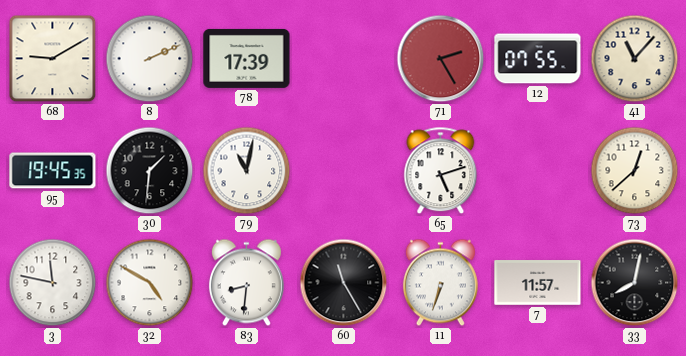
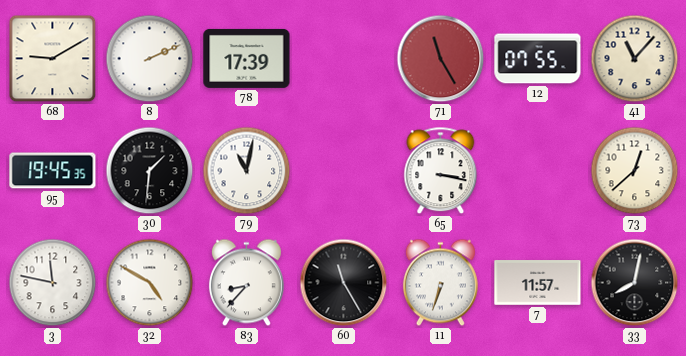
71: 2:25 -> 11:25 (441, 59)
65: 5:12 -> 3:17 (441, 171)
83: 8:31 -> 8:37 (246, 283)
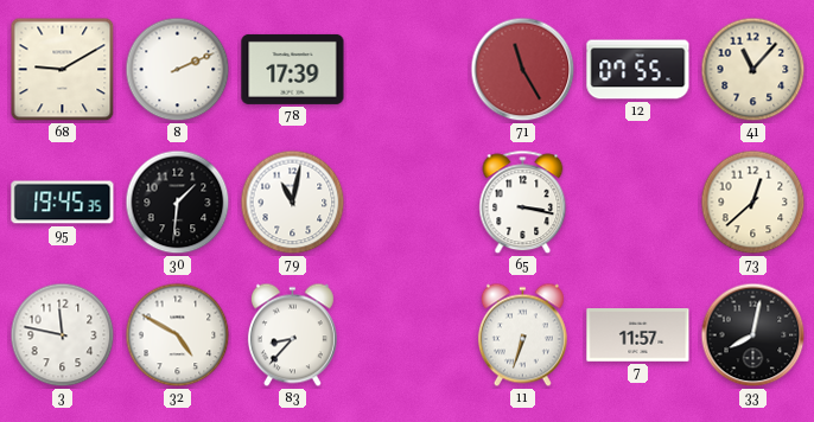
60: 11:25 -> none (344, 283)
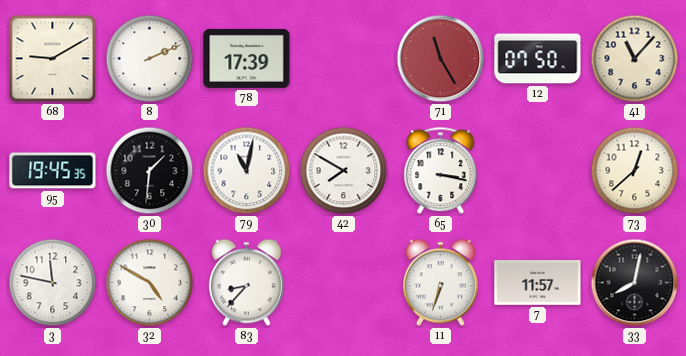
12: 07:55 -> 07:50 (538, 59)
42: none -> 7:50 (344, 171)
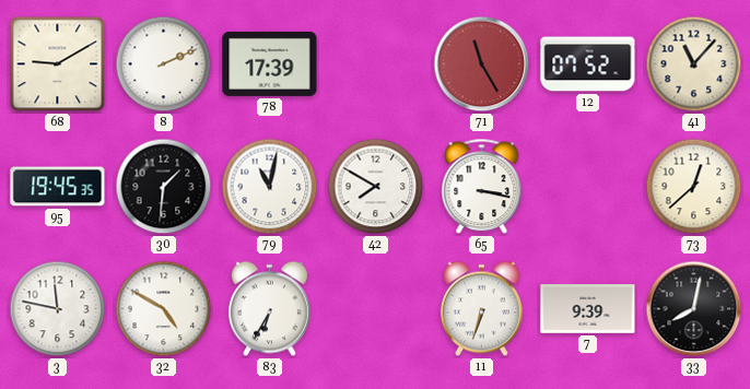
12: 07:50 -> 07:52 (588, 64)
83: 8:37 -> 6:35 (269, 309)
7: 11:57 -> 9:39 (588, 309)
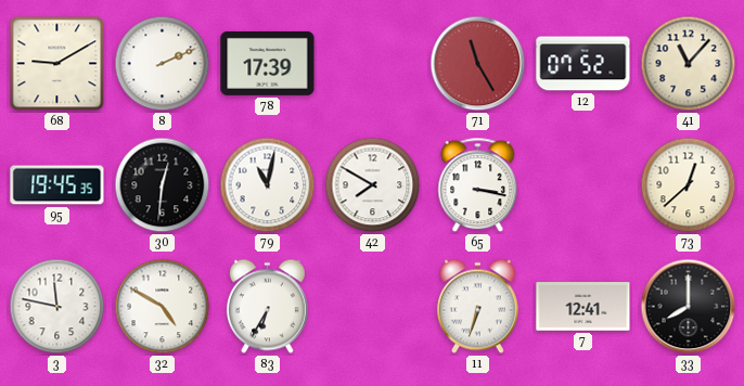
30: 1:31 -> 12:31 (163, 185)
7: 9:39 -> 12:41 (583, 307)
33: 8:02 -> 8:00 (689, 307)
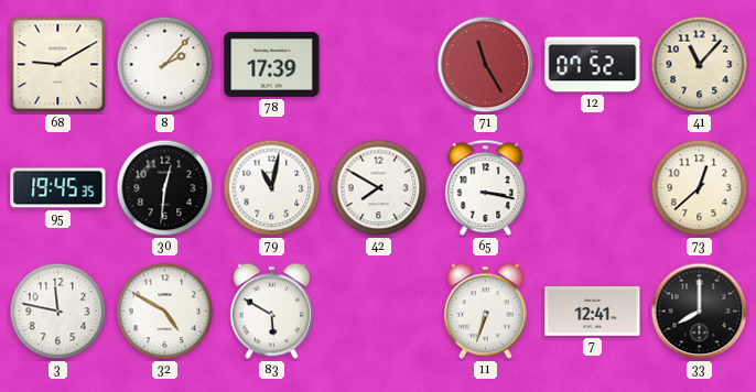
8: 2:11 -> 2:07 (165, 65)
83: 6:35 -> 5:50 (271, 312)
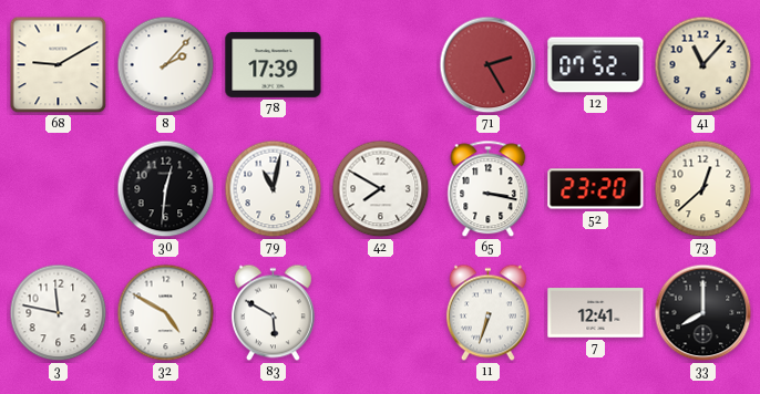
71: 11:25 -> 2:25 (489, 65)
95: 19:45 -> none (58, 188)
52: none -> 23:20 (596, 189)
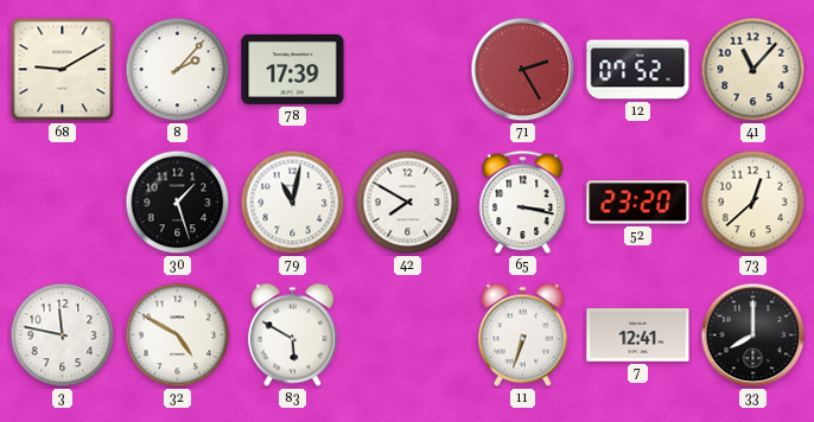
30: 12:31 -> 1:27 (178, 203)
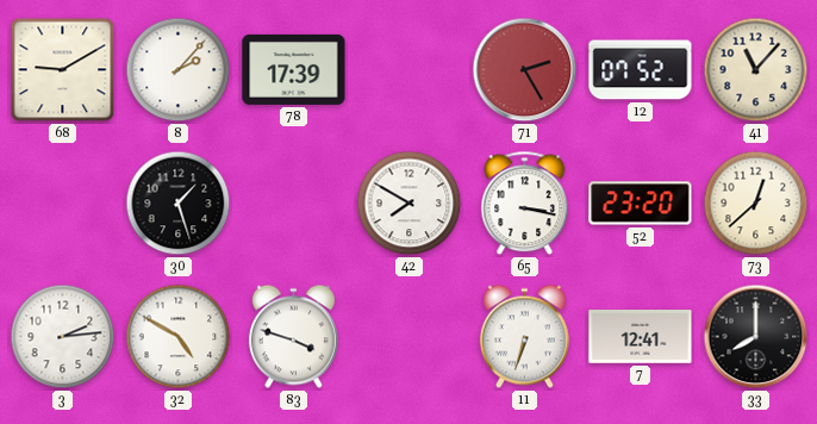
79: 11:02 -> none (293, 203)
3: 11:47 -> 2:14 (63, 337)
83: 5:50 -> 3:48 (293, 337)
